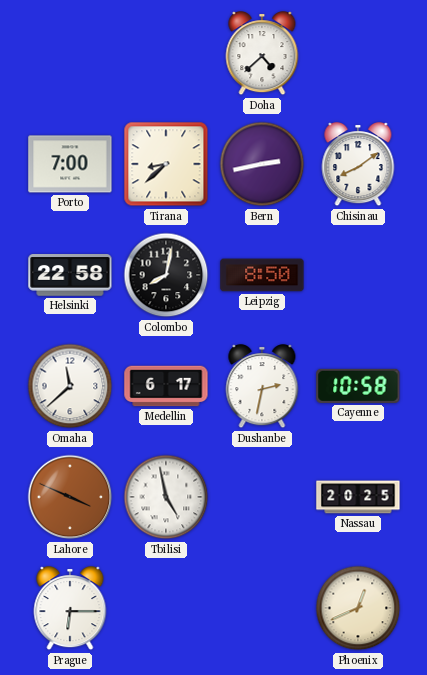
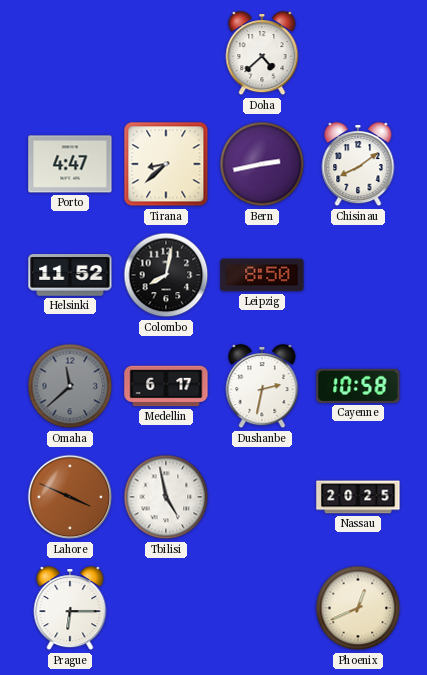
Porto: 7:00 -> 4:47 (70, 164)
Helsinki: 22:58 -> 11:52 (70, 276)
Omaha dial: white -> grey (70, 386)
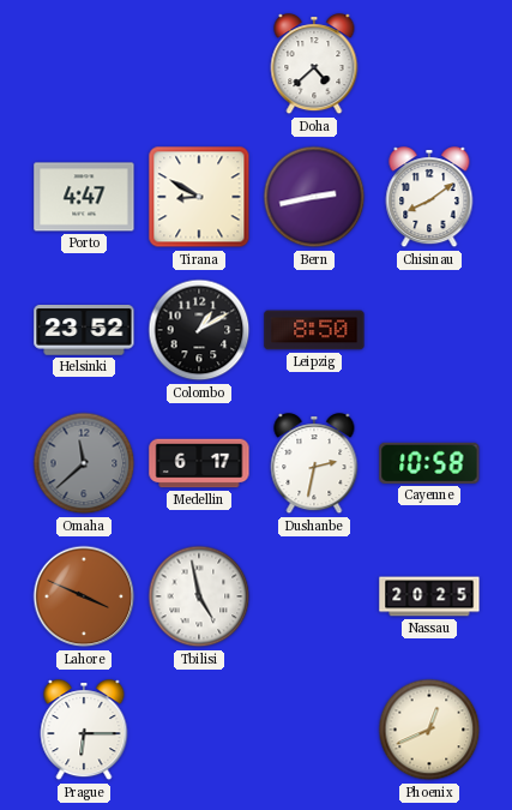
Tirana: 8:38 -> 8:50 (199, 197)
Helsinki: 11:52 -> 23:52 (84, 331)
Colombo: 8:02 -> 1:10 (199, 330)
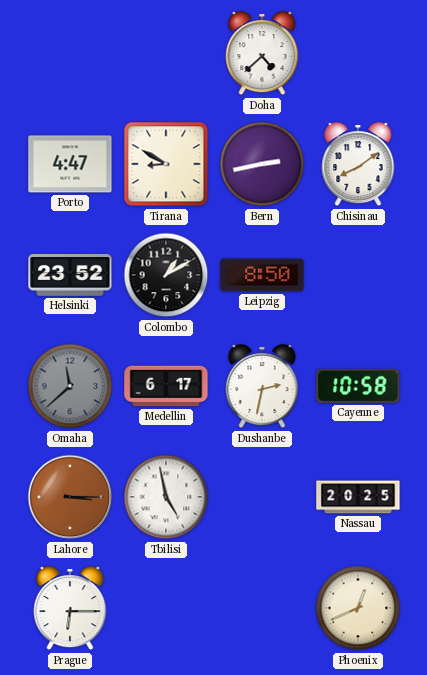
Lahore: 3:49 -> 3:15 (70, 497)
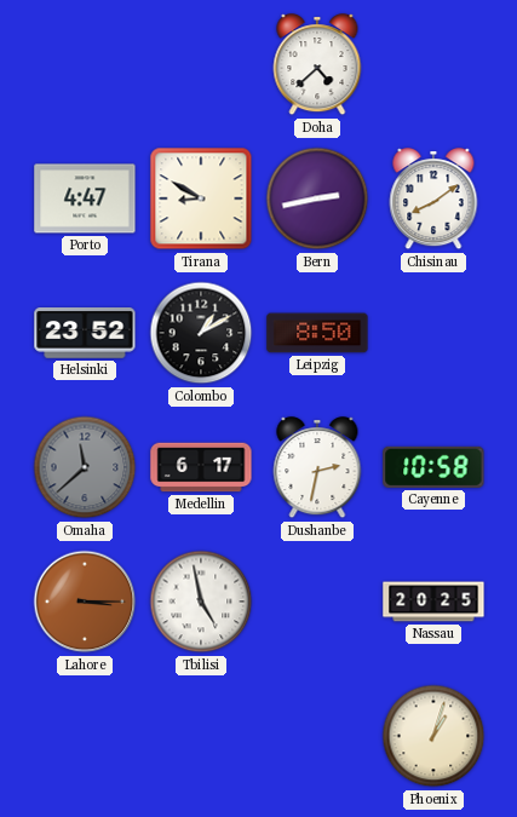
Prague: 6:15 -> none (70, 609)
Phoenix: 12:41 -> 1:03 (433, 736)
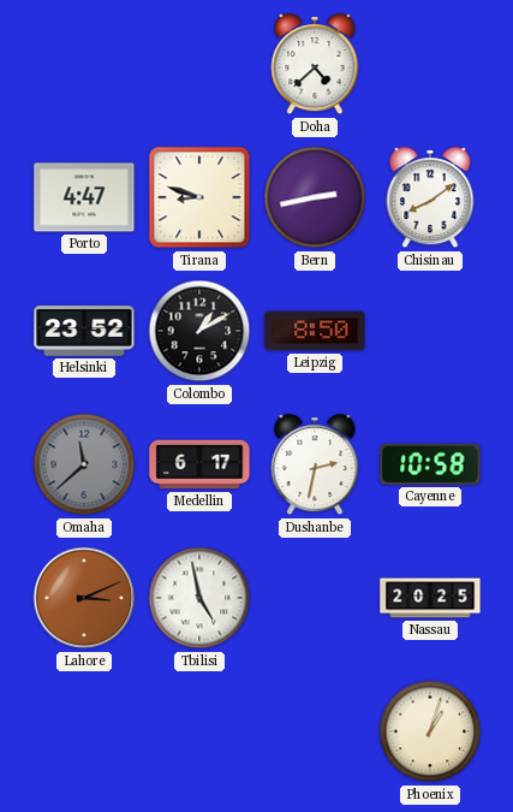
Tirana: 8:50 -> 8:48 (199, 197)
Lahore: 3:15 -> 3:11 (84, 598)
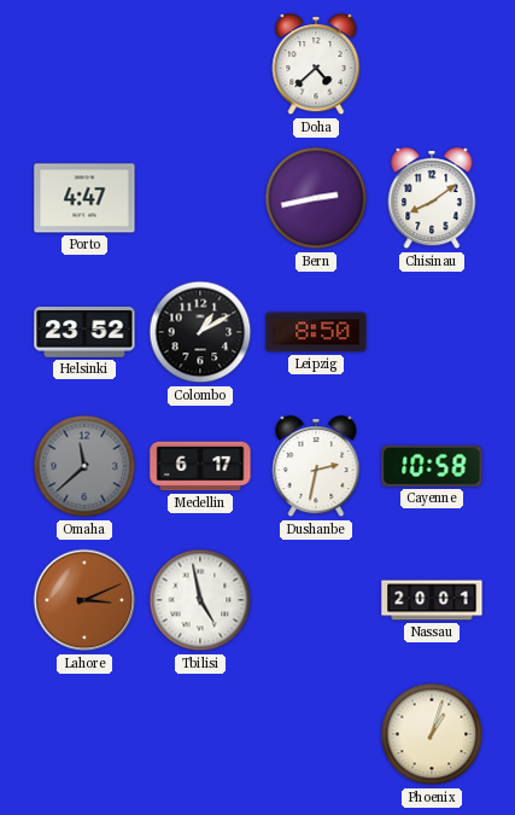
Tirana: 8:48 -> none (199, 197)
Nassau: 20:25 -> 20:01 (432, 600)
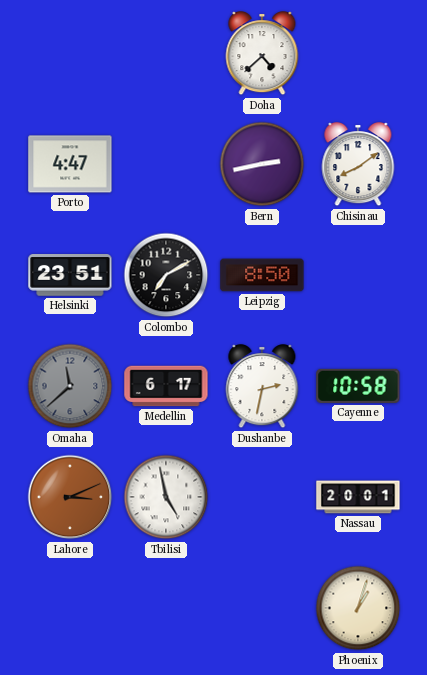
Helsinki: 23:52 -> 23:51 (70, 276)
Colombo: 1:10 -> 7:10 (166, 275)
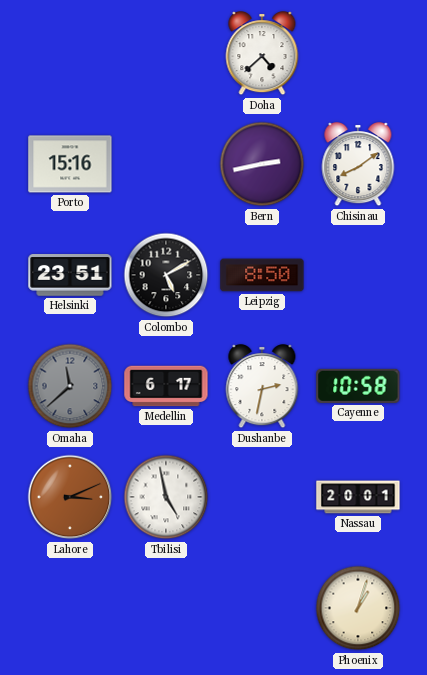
Porto: 4:47 -> 15:16 (70, 164)
Colombo: 7:10 -> 5:10 (166, 275)
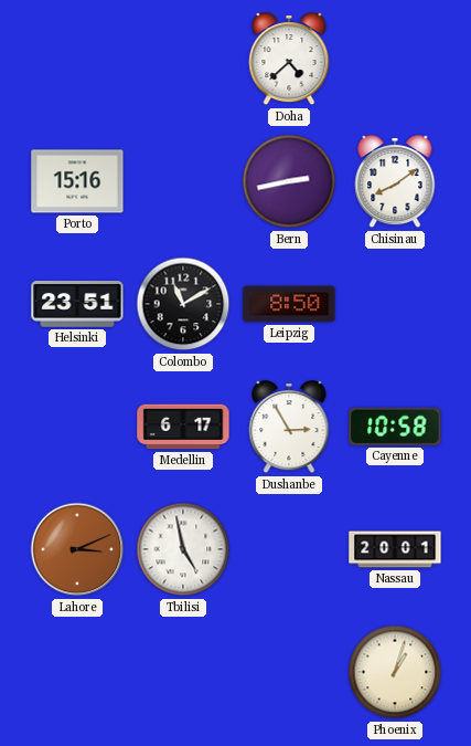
Colombo: 5:10 -> 11:10 (183, 304)
Omaha: 11:38 -> none (70, 386)
Dushanbe: 2:32 -> 2:55 (289, 428)
